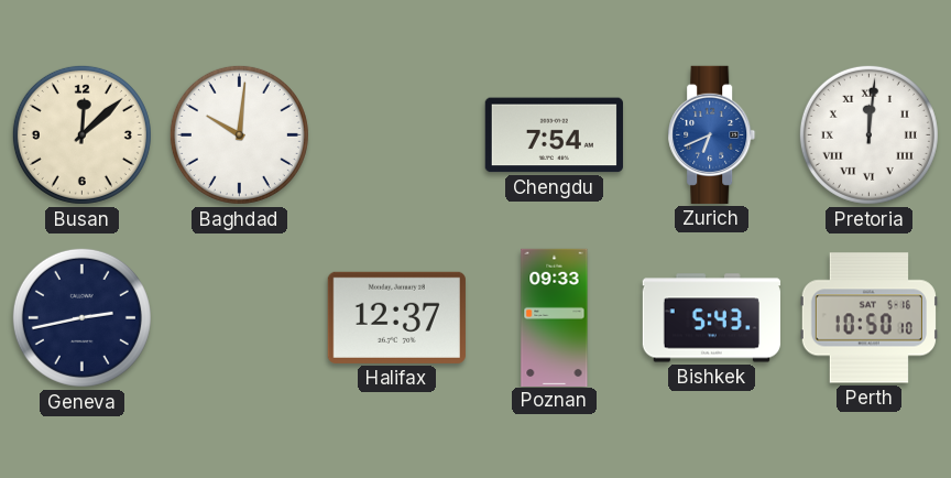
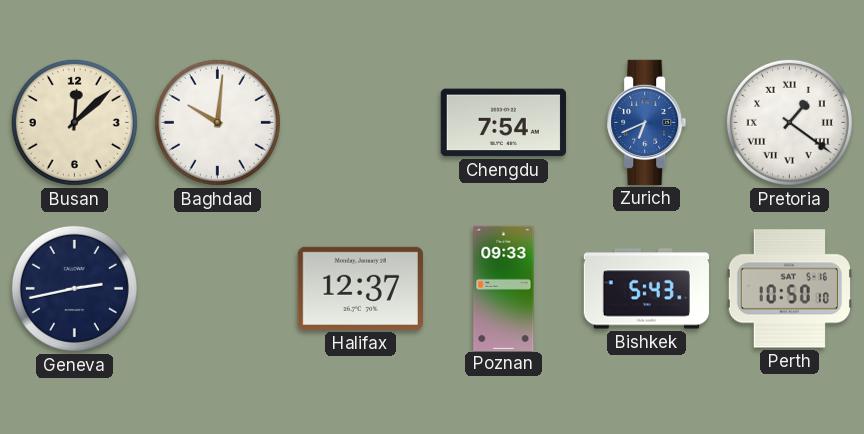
Pretoria: 12:01 -> 1:21 (789, 122)
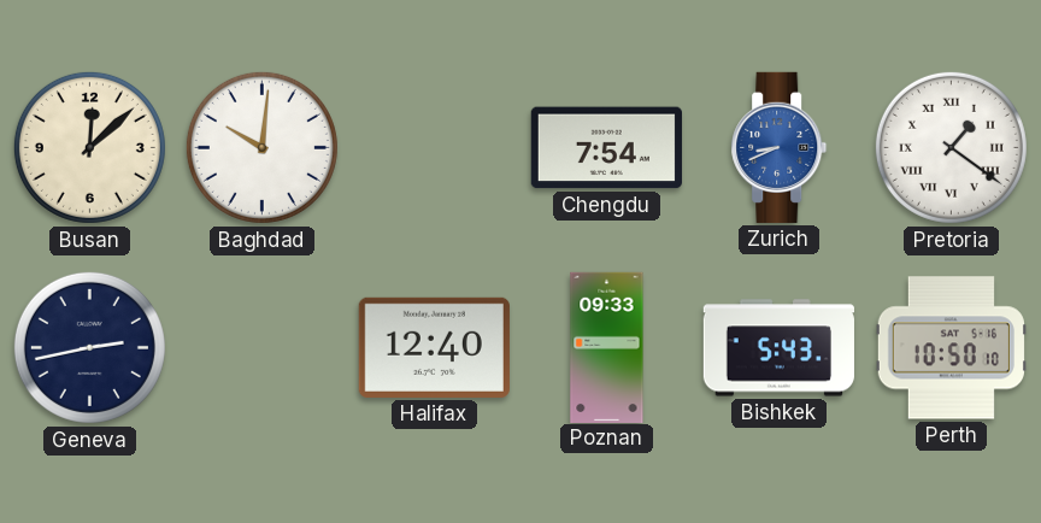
Zurich: 6:41 -> 8:41 (780, 147)
Halifax: 12:37 -> 12:40 (434, 347)
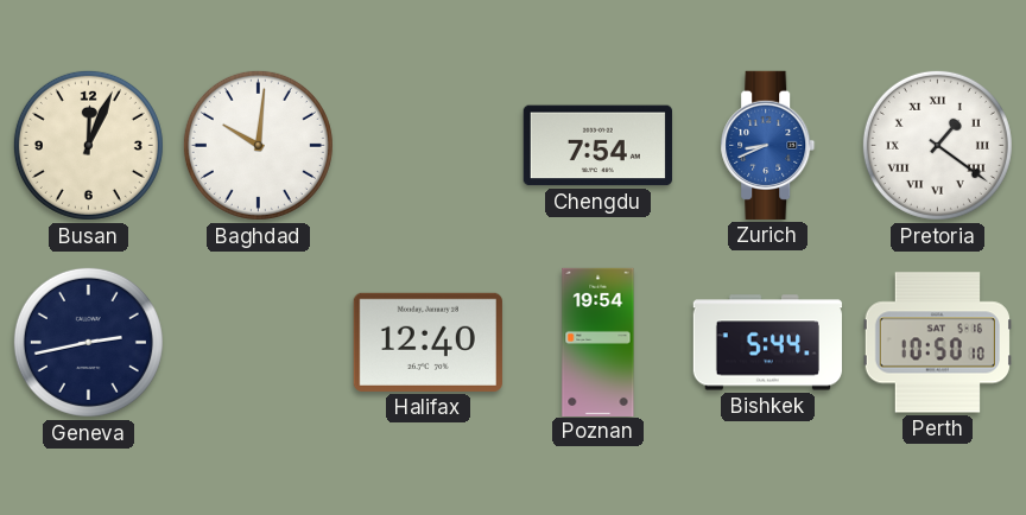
Busan: 12:08 -> 12:04 (88, 145)
Poznan: 09:33 -> 19:54 (598, 342)
Bishkek: 5:43 -> 5:44 (767, 343)
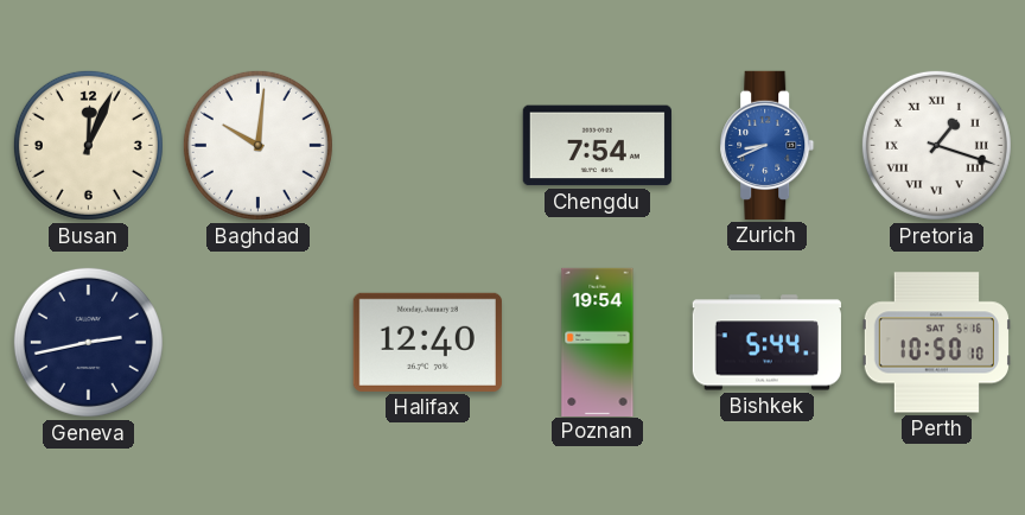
Pretoria: 1:21 -> 1:18 (936, 145)
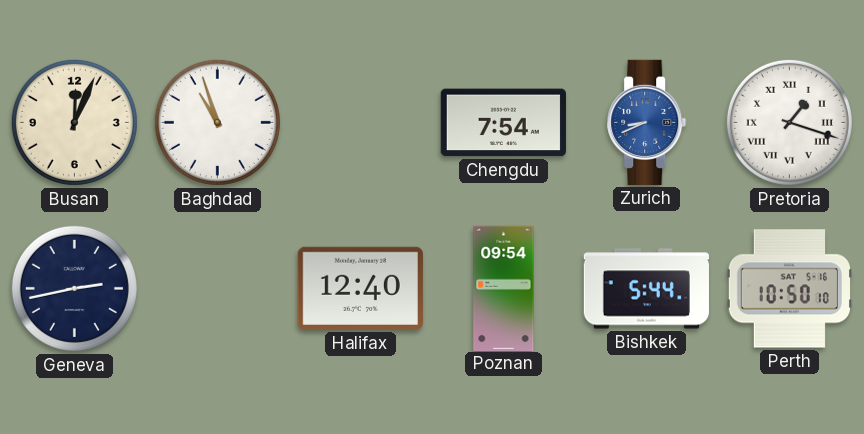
Baghdad: 10:01 -> 10:57 (217, 122)
Poznan: 19:54 -> 09:54 (504, 288)
